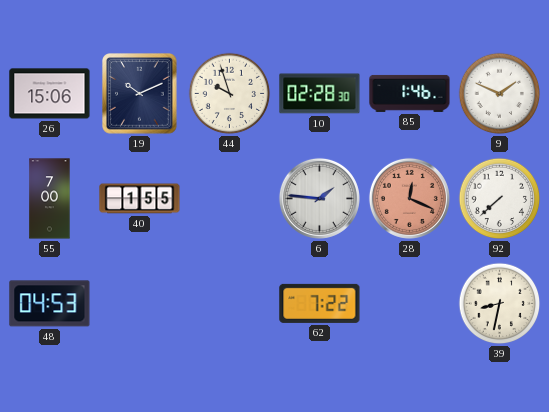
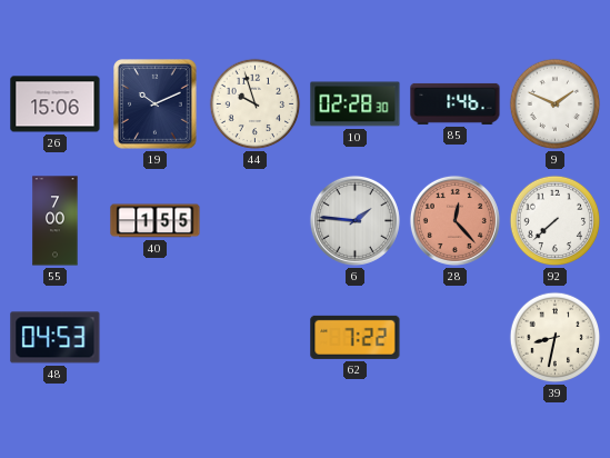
28: 12:19 -> 12:23 (454, 220)
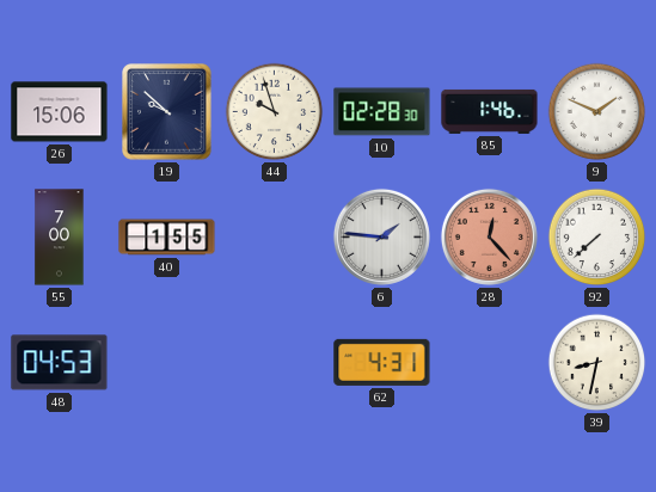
19: 10:11 -> 9:52 (167, 112)
62: 7:22 -> 4:31 (382, 362)
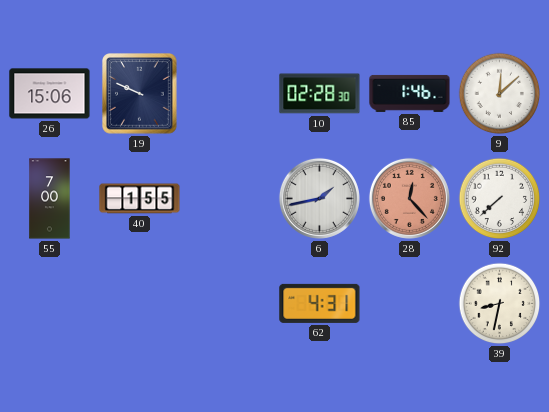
19: 9:52 -> 9:49 (140, 94)
44: 9:57 -> none (275, 112)
9: 1:49 -> 12:08 (500, 94)
6: 1:46 -> 1:43 (319, 198)
48: 04:53 -> none (60, 363)
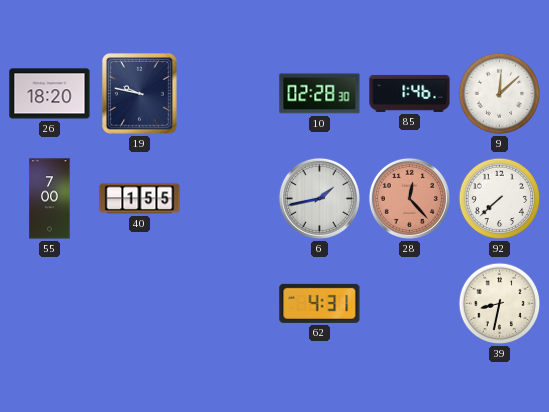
26: 15:06 -> 18:20 (50, 94)
19: 9:49 -> 9:47 (140, 94)
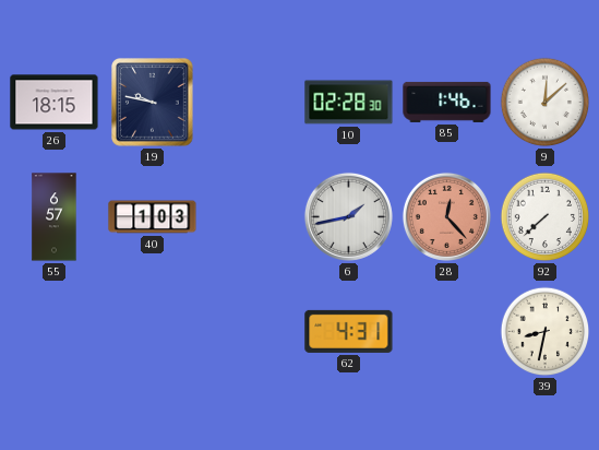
26: 18:20 -> 18:15 (55, 103)
55: 7:00 -> 6:57 (55, 217)
40: 1:55 -> 1:03 (153, 217)
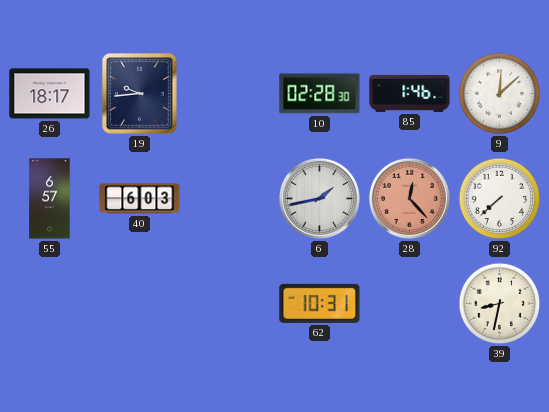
26: 18:15 -> 18:17 (50, 94)
19: 9:47 -> 9:44 (140, 94)
40: 1:03 -> 6:03 (140, 199)
62: 4:31 -> 10:31 (320, 303)
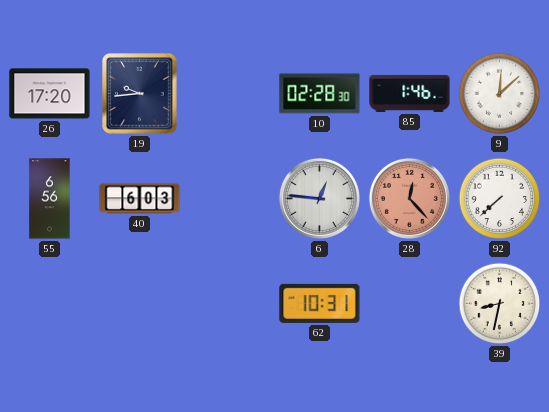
26: 18:17 -> 17:20 (50, 94)
55: 6:57 -> 6:56 (50, 199)
6: 1:43 -> 12:46 (319, 198)
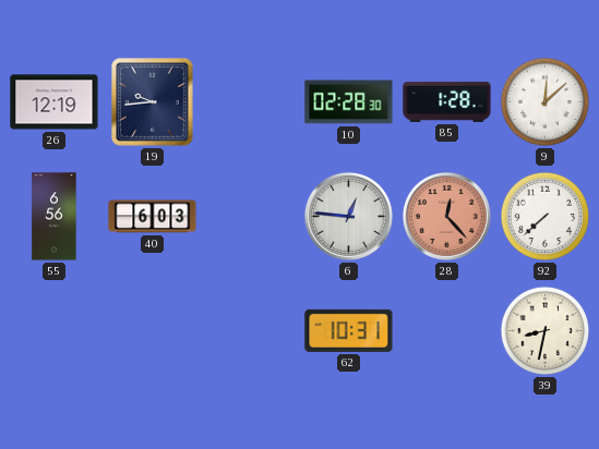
26: 17:20 -> 12:19 (55, 102)
85: 1:46 -> 1:28 (447, 101)
